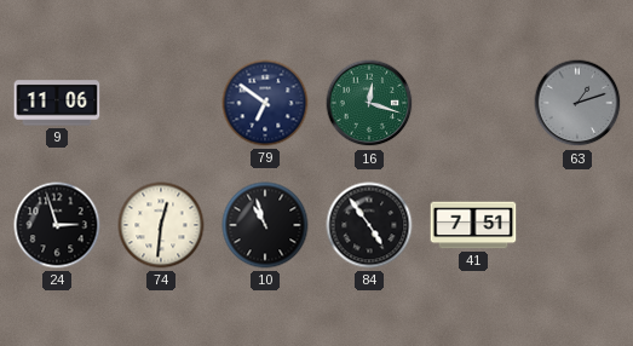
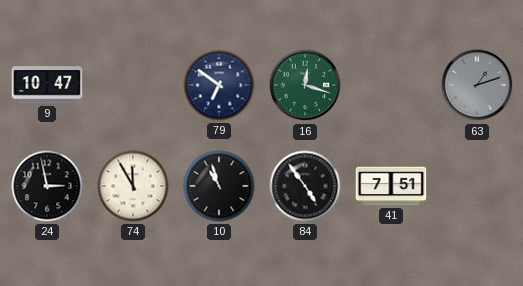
9: 11:06 -> 10:47 (47, 85)
24: 2:57 -> 2:58 (47, 186)
74: 12:31 -> 11:55 (133, 186)
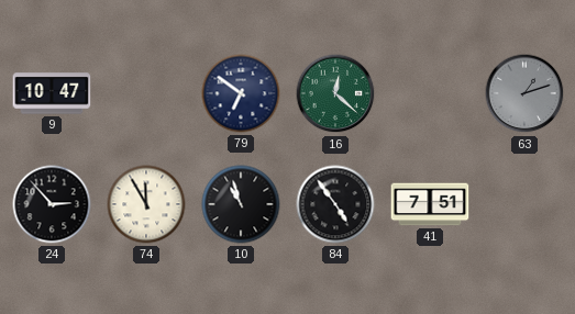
16: 12:18 -> 12:22 (335, 93)
24: 2:58 -> 2:53 (52, 204)
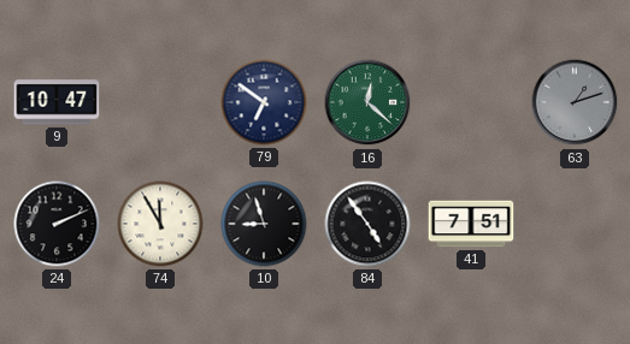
24: 2:53 -> 2:11 (57, 224)
10: 10:57 -> 8:57 (264, 224)
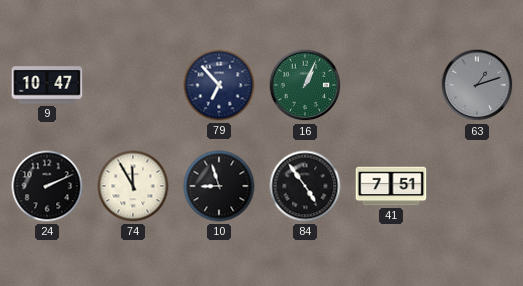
79: 6:51 -> 6:53 (219, 85)
16: 12:22 -> 1:04 (305, 85)
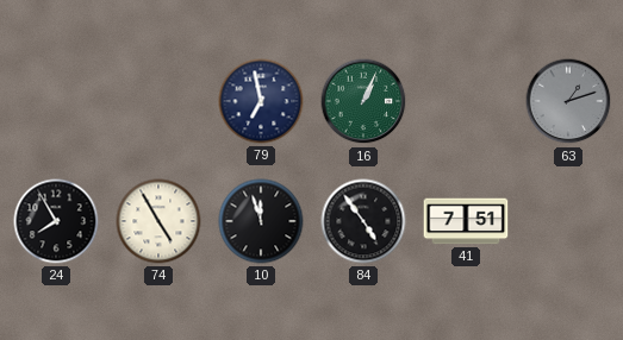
9: 10:47 -> none (47, 85)
79: 6:53 -> 6:58 (261, 101)
24: 2:11 -> 7:55 (56, 221)
74: 11:55 -> 4:55 (158, 221)
10: 8:57 -> 11:57 (261, 221)
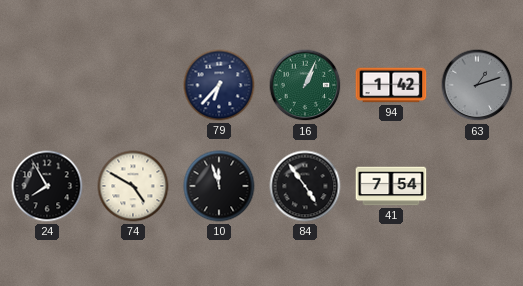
79: 6:58 -> 6:37 (219, 85)
94: none -> 1:42 (391, 85)
74: 4:55 -> 4:50 (133, 186)
41: 7:51 -> 7:54 (391, 186)
